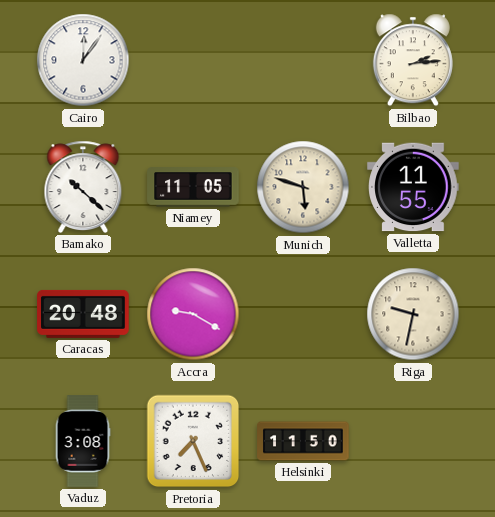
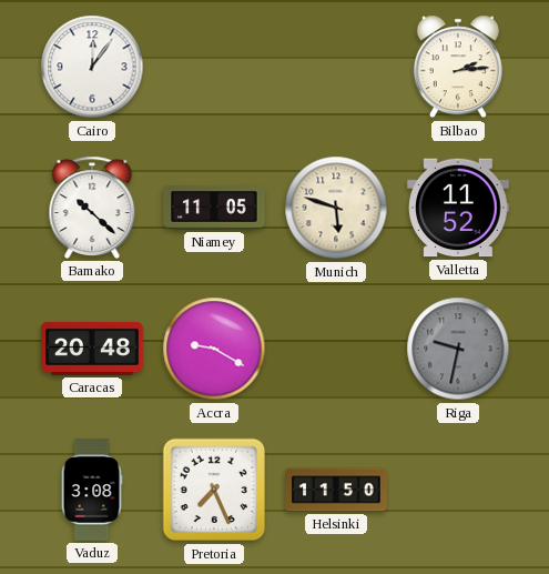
Valletta: 11:55 -> 11:52 (458, 208)
Riga dial: cream -> grey (458, 349)
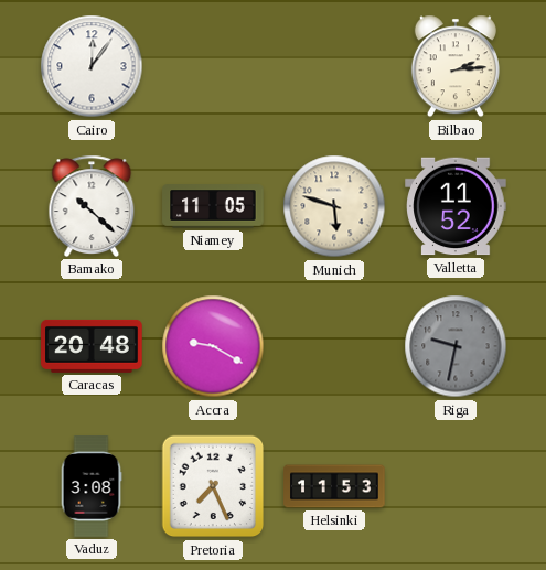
Helsinki: 11:50 -> 11:53 (334, 486)
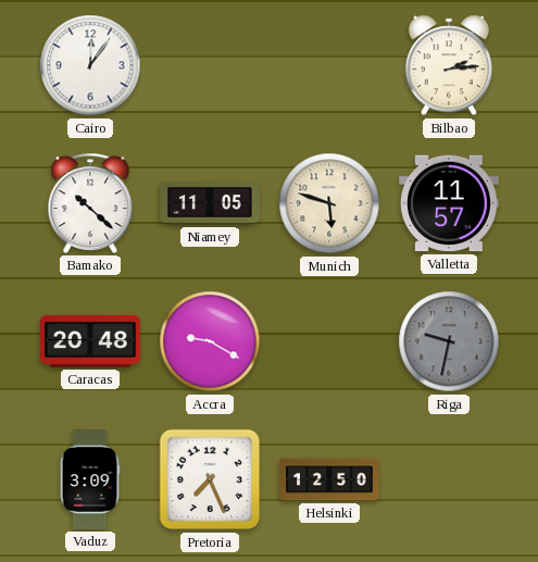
Valletta: 11:52 -> 11:57 (449, 203)
Vaduz: 3:08 -> 3:09 (90, 479)
Helsinki: 11:53 -> 12:50 (329, 479)
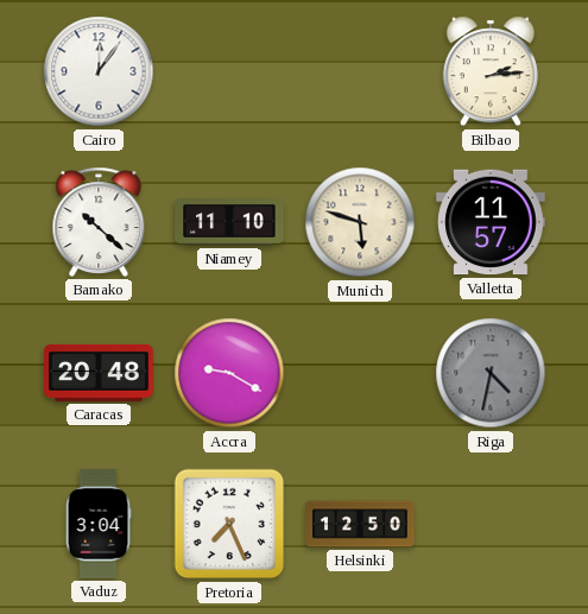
Niamey: 11:05 -> 11:10 (229, 222)
Riga: 9:32 -> 4:32 (491, 373)
Vaduz: 3:09 -> 3:04 (99, 524)
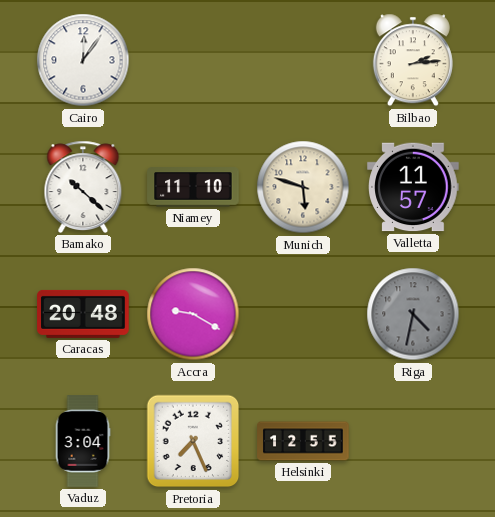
Helsinki: 12:50 -> 12:55 (303, 441)
